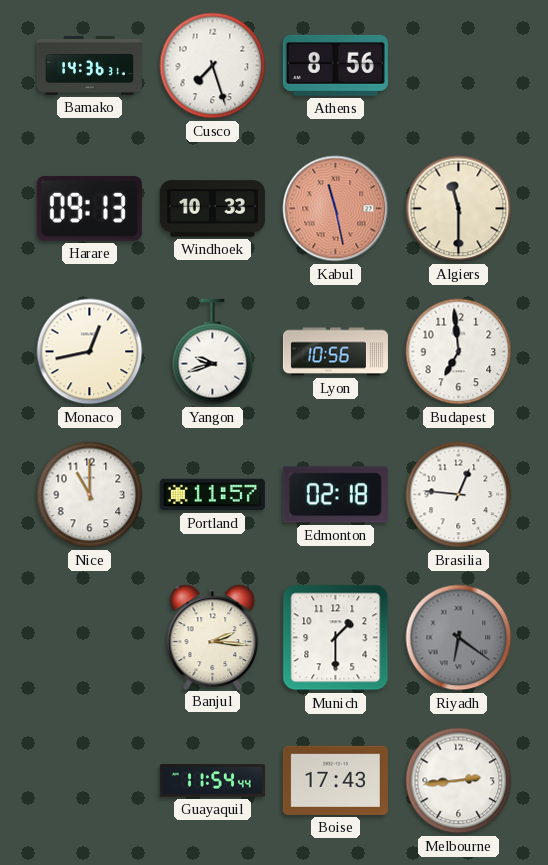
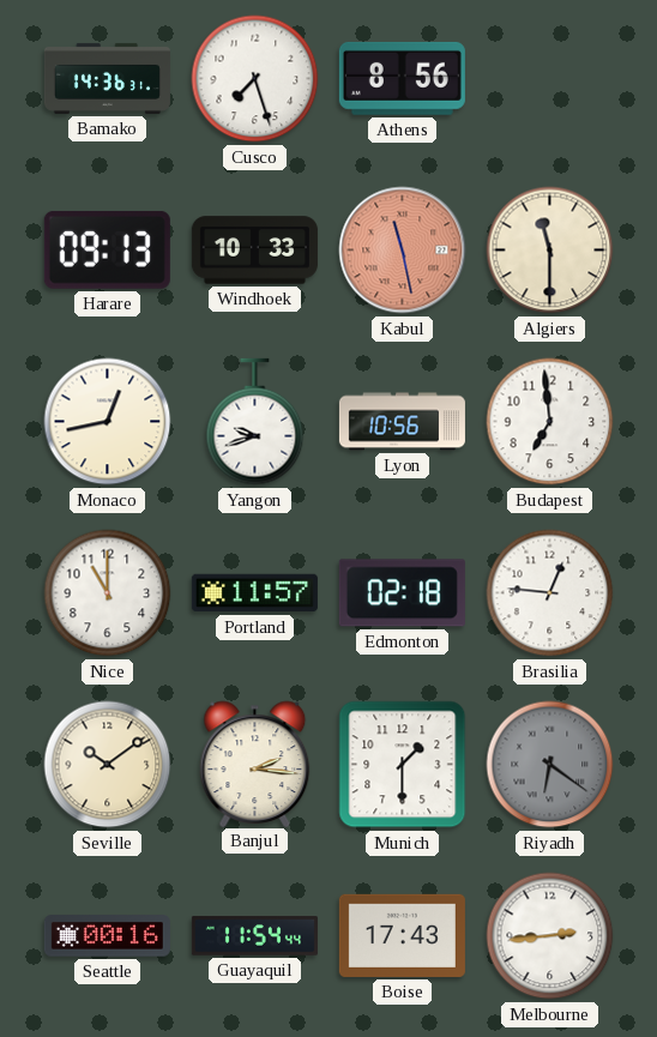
Seville: none -> 10:09 (108, 765)
Seattle: none -> 00:16 (107, 936)
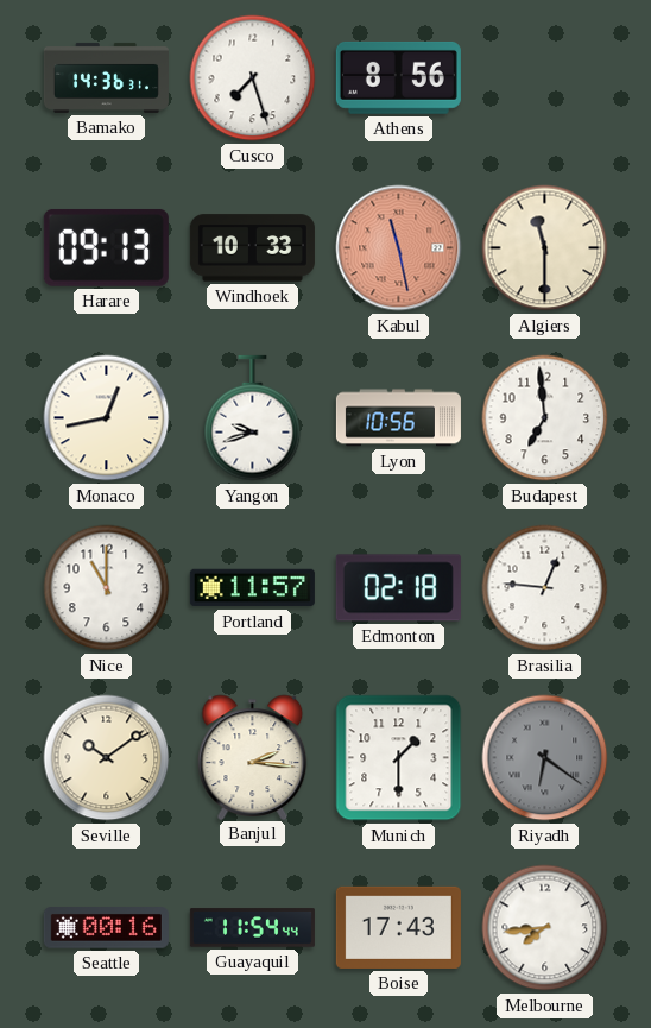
Melbourne: 2:44 -> 7:44 (545, 928)
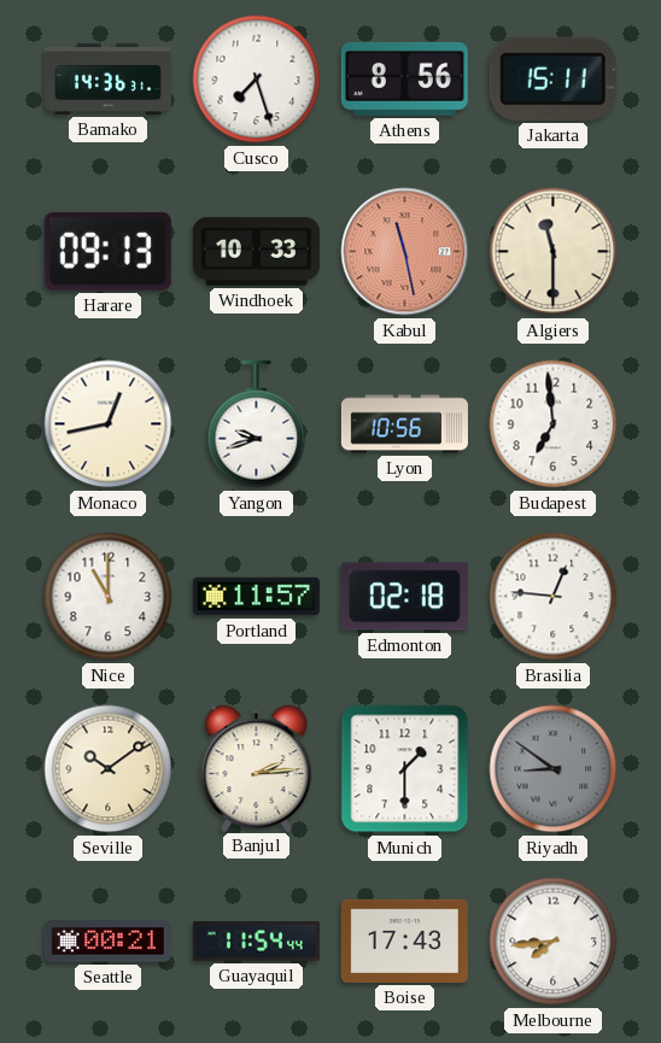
Jakarta: none -> 15:11 (552, 78)
Banjul: 2:16 -> 2:14 (257, 768)
Riyadh: 6:21 -> 8:51 (554, 769)
Seattle: 00:16 -> 00:21 (107, 942)
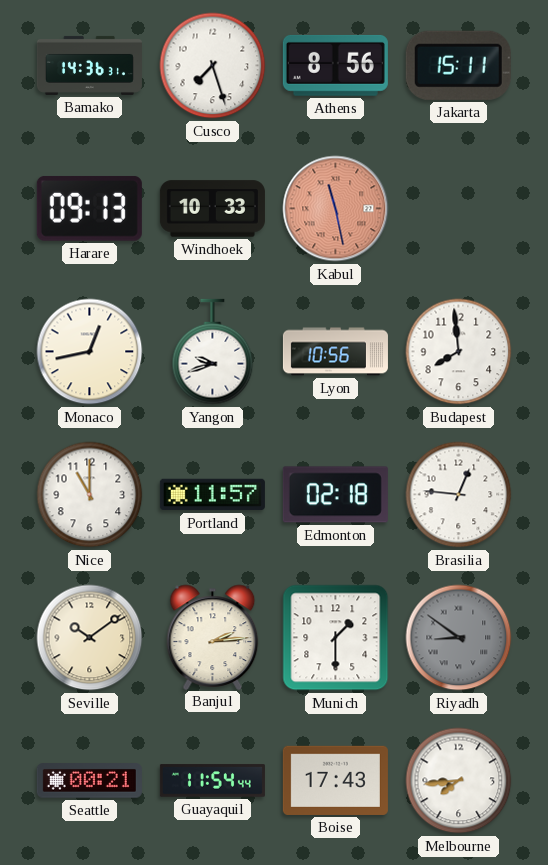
Algiers: 11:30 -> none (554, 252)
Budapest: 6:59 -> 7:59 (459, 352)
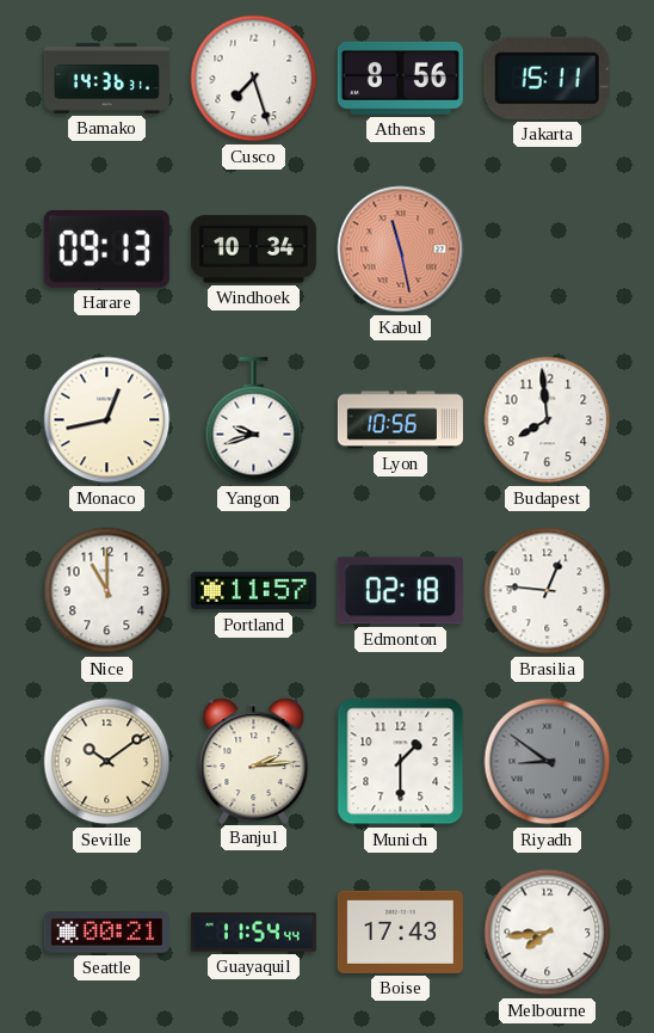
Windhoek: 10:33 -> 10:34 (253, 250)
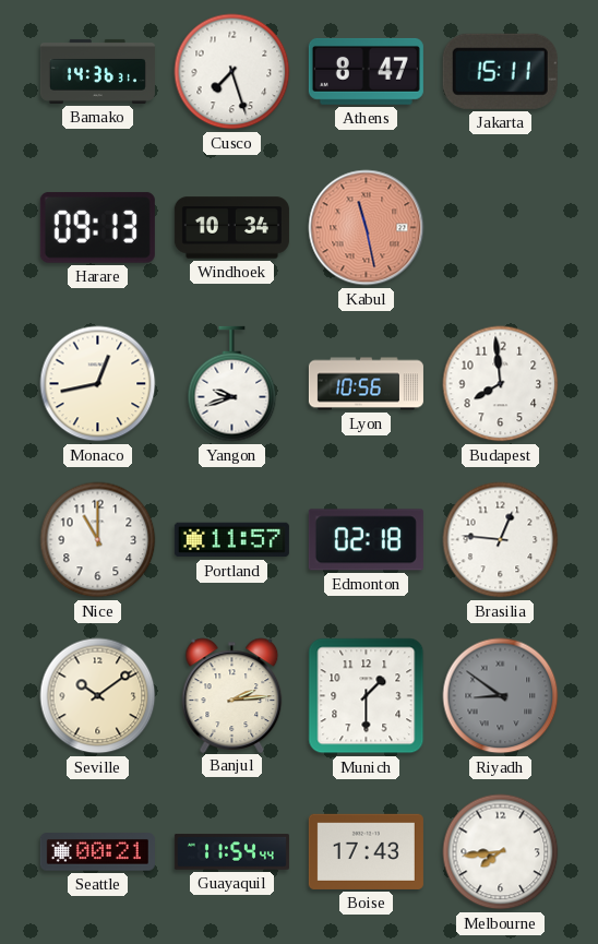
Athens: 8:56 -> 8:47 (366, 71)
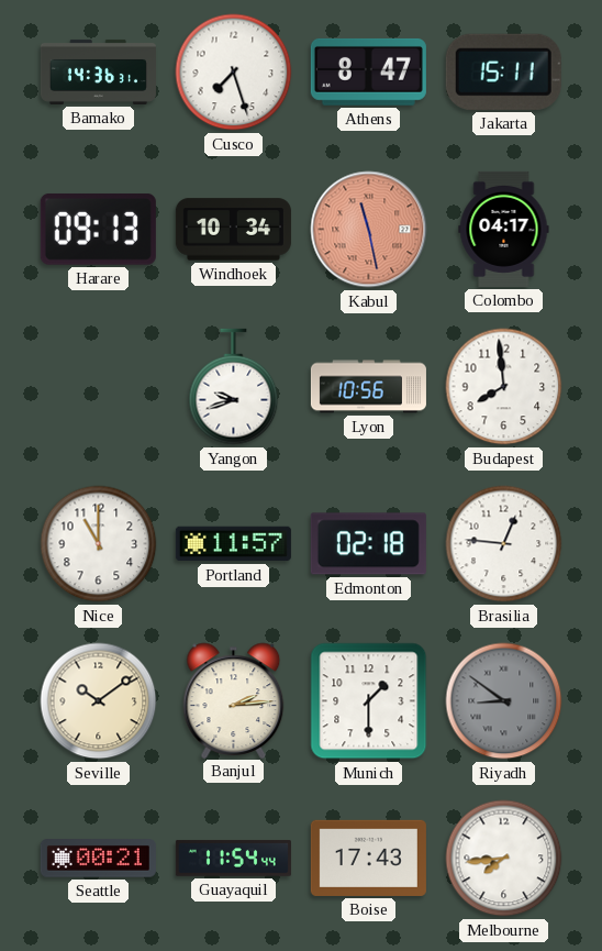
Colombo: none -> 04:17 (504, 229)
Monaco: 12:43 -> none (98, 384)
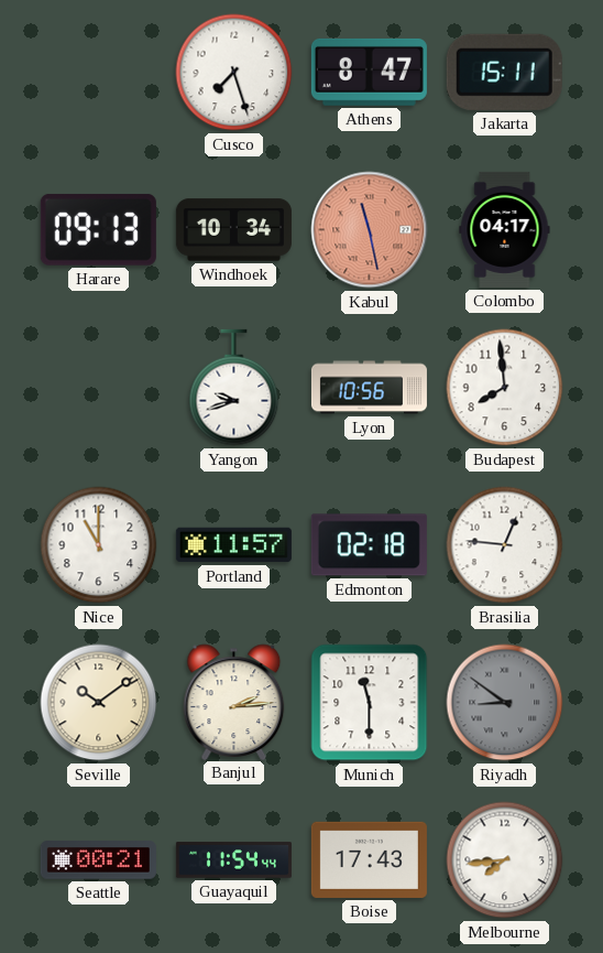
Bamako: 14:36 -> none (98, 71)
Munich: 1:30 -> 11:30 (370, 703)
